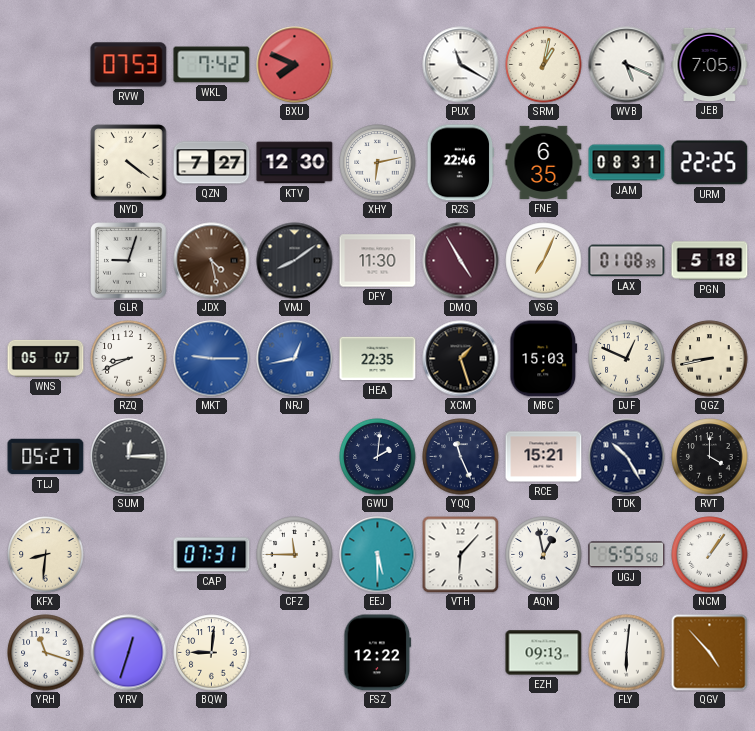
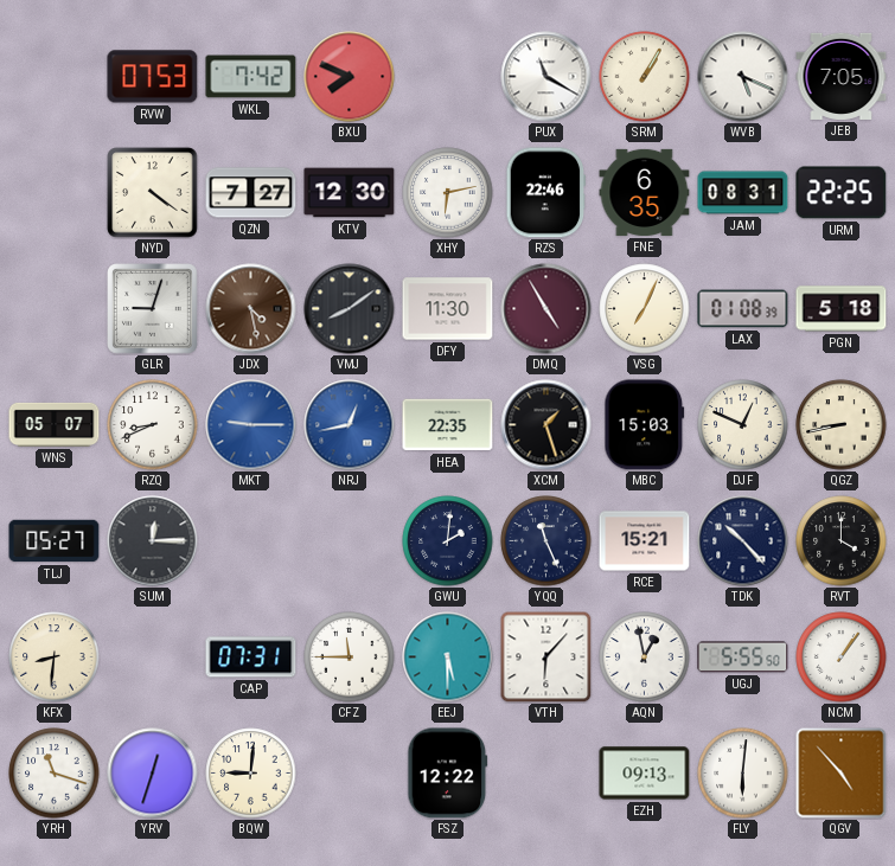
SRM: 1:02 -> 1:05 (645, 77)
TDK: 10:25 -> 10:23 (743, 541)
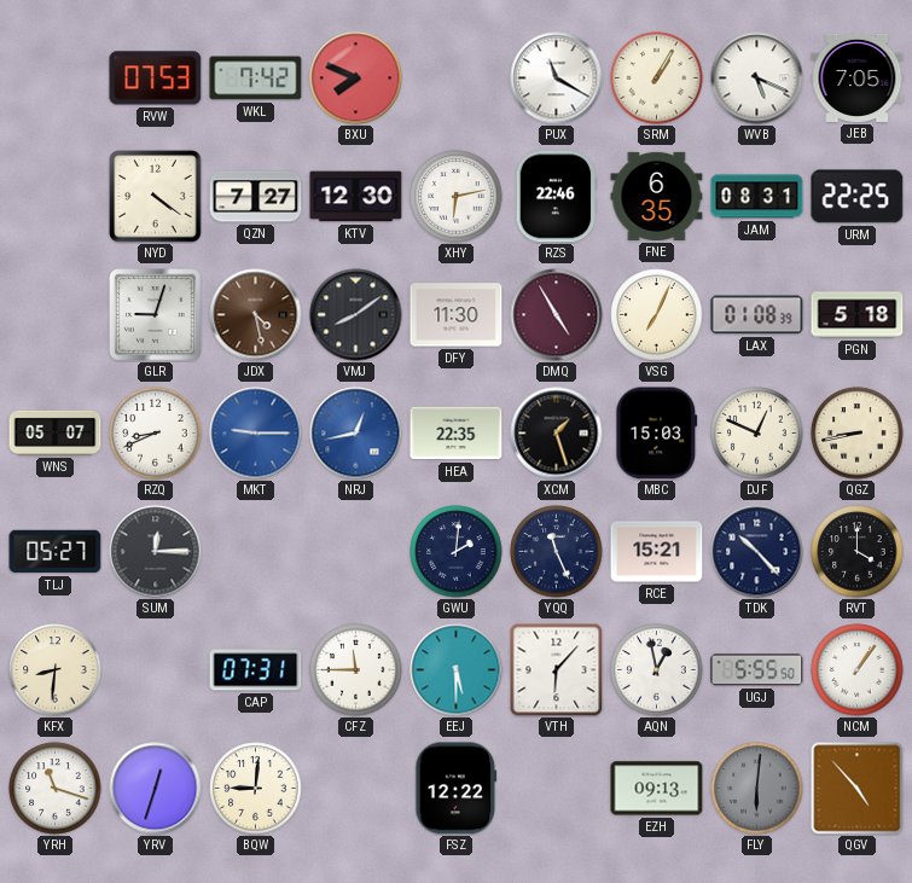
FLY dial: white -> grey (757, 789)
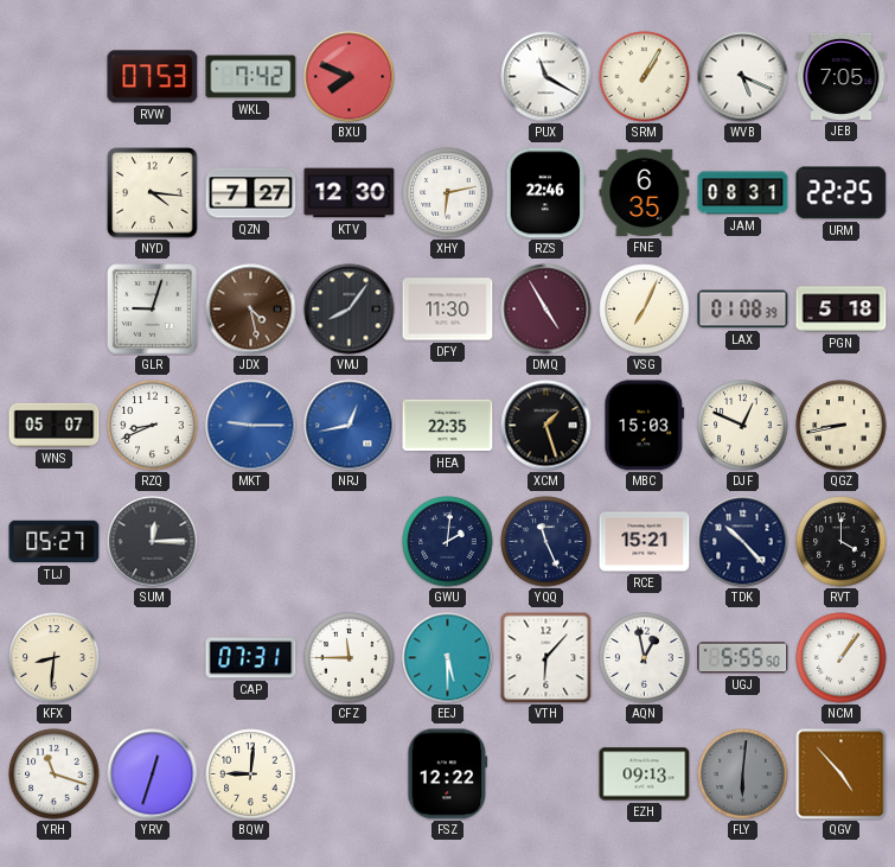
NYD: 4:21 -> 4:16 (153, 193)
VMJ: 8:09 -> 8:06 (350, 310)
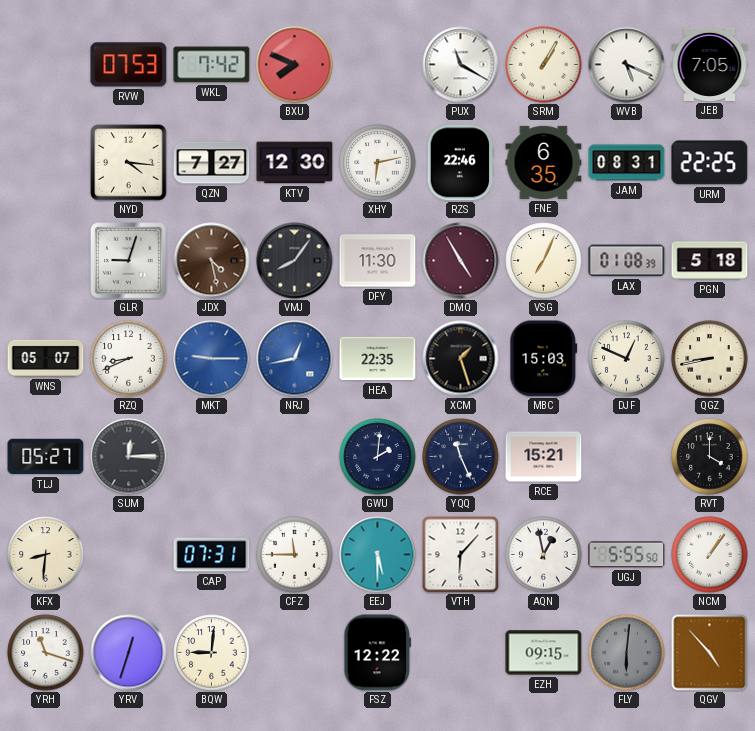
TDK: 10:23 -> none (743, 542)
EZH: 09:13 -> 09:15 (544, 653)
